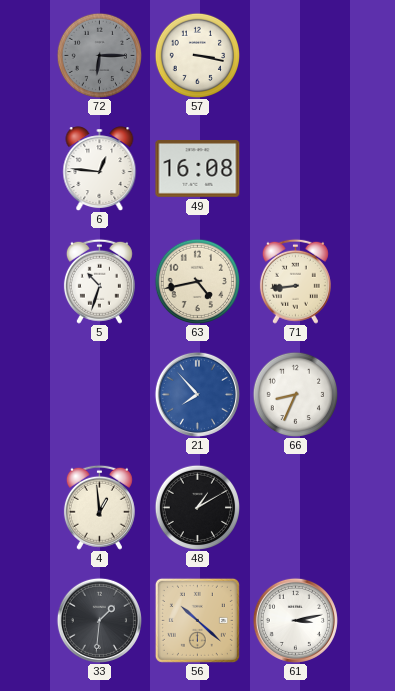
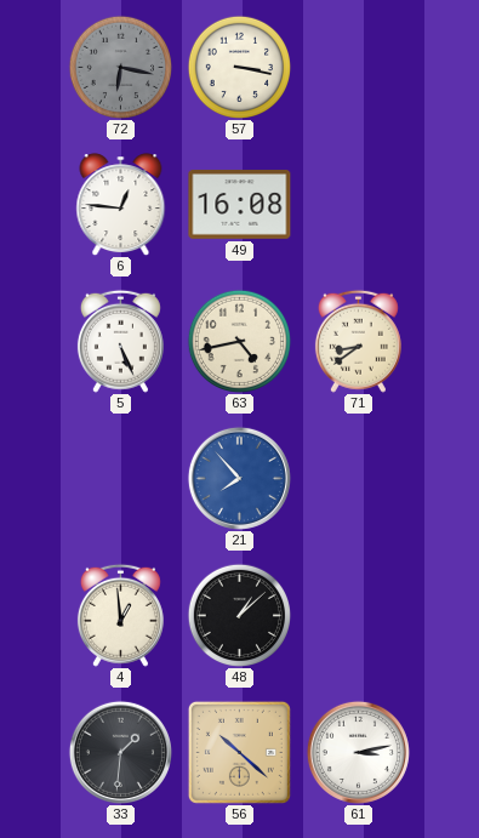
72: 6:15 -> 6:17 (120, 67)
5: 10:33 -> 5:26 (120, 341)
71: 8:44 -> 8:39 (358, 341)
66: 8:34 -> none (295, 394)
48: 1:10 -> 1:08 (239, 615)
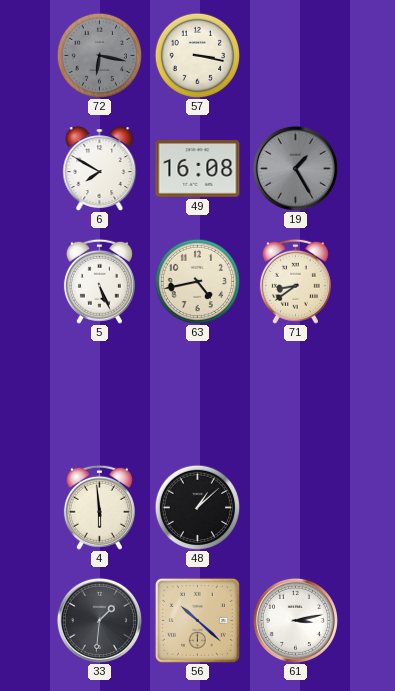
6: 12:46 -> 7:50 (100, 169)
19: none -> 1:25 (295, 168)
21: 7:53 -> none (239, 478)
4: 12:59 -> 5:59 (99, 507)
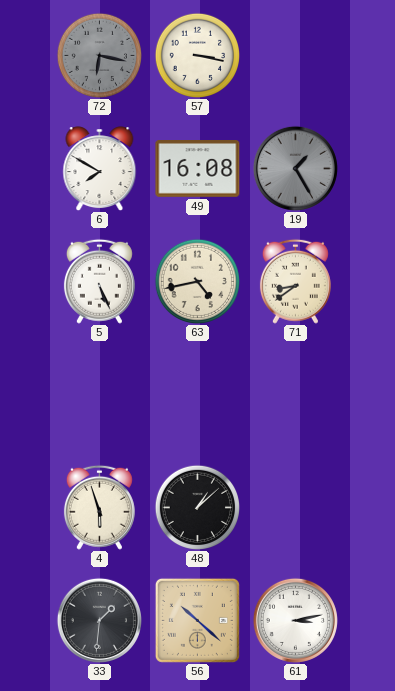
4: 5:59 -> 5:57 (99, 507)
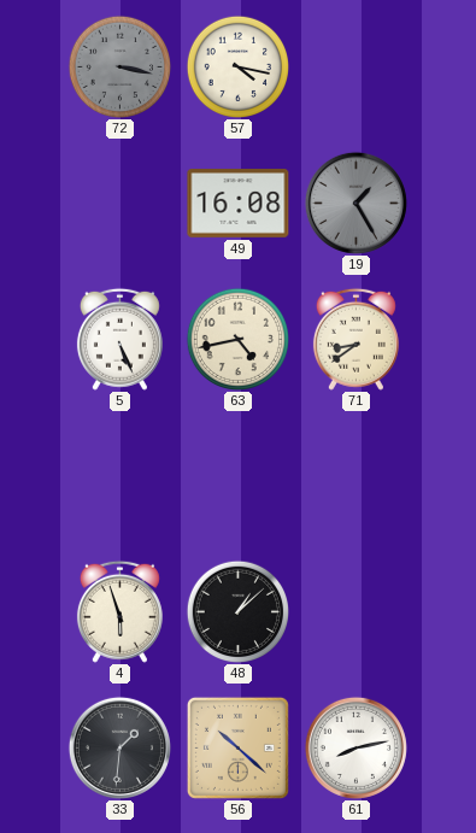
72: 6:17 -> 3:17 (119, 66)
57: 3:17 -> 4:17 (237, 66)
6: 7:50 -> none (100, 169)
61: 3:13 -> 8:13 (355, 747)
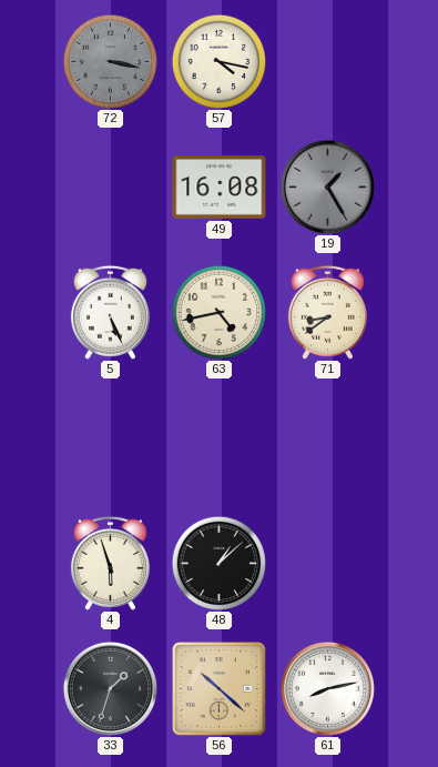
33: 1:31 -> 1:33 (110, 688)
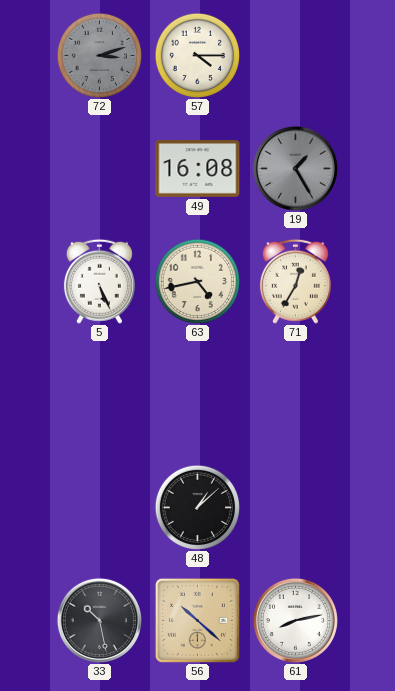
72: 3:17 -> 3:12 (99, 55)
57: 4:17 -> 4:15 (197, 55)
71: 8:39 -> 12:35 (295, 281)
4: 5:57 -> none (110, 563)
33: 1:33 -> 10:28 (99, 620)
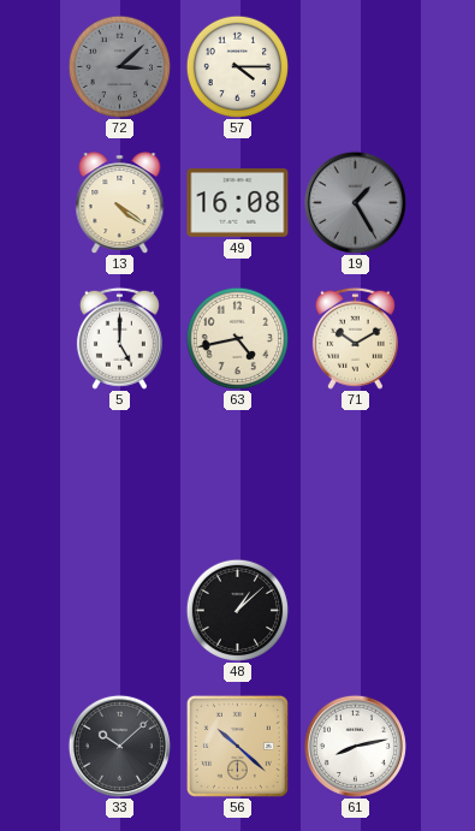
72: 3:12 -> 3:08 (119, 66)
13: none -> 4:21 (120, 203)
5: 5:26 -> 5:00 (119, 338)
71: 12:35 -> 10:10 (355, 338)
33: 10:28 -> 10:08 (119, 746)
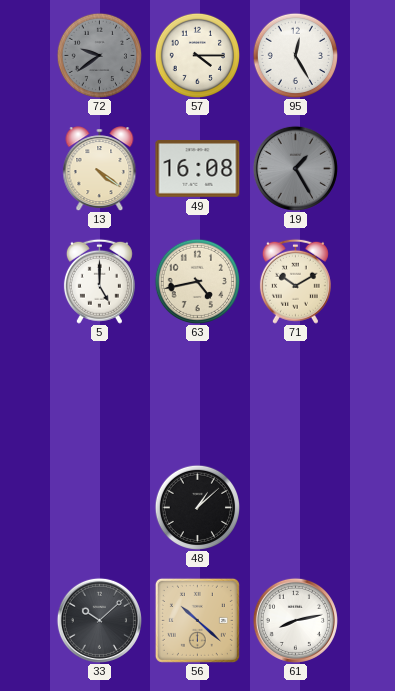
72: 3:08 -> 9:39 (99, 55)
95: none -> 12:25 (295, 55)
